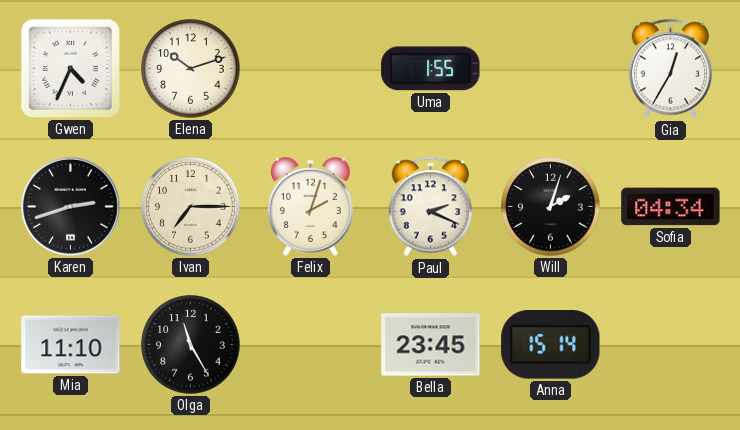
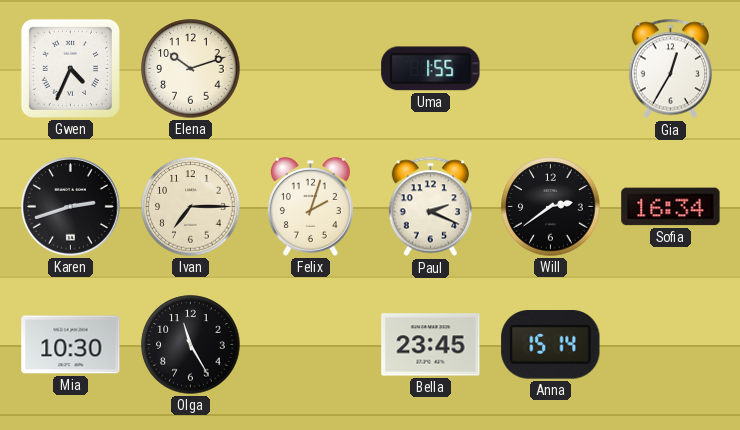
Will: 2:03 -> 2:39 (551, 207)
Sofia: 04:34 -> 16:34 (671, 207)
Mia: 11:10 -> 10:30 (71, 345)
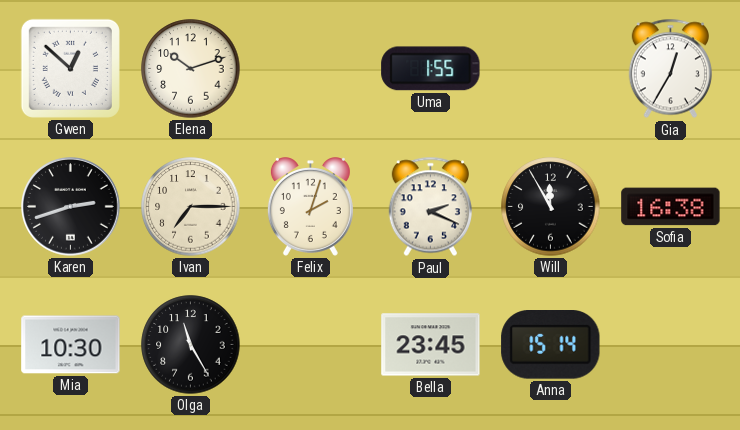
Gwen: 4:34 -> 12:52 (70, 68)
Will: 2:39 -> 11:55 (551, 207)
Sofia: 16:34 -> 16:38 (671, 207)
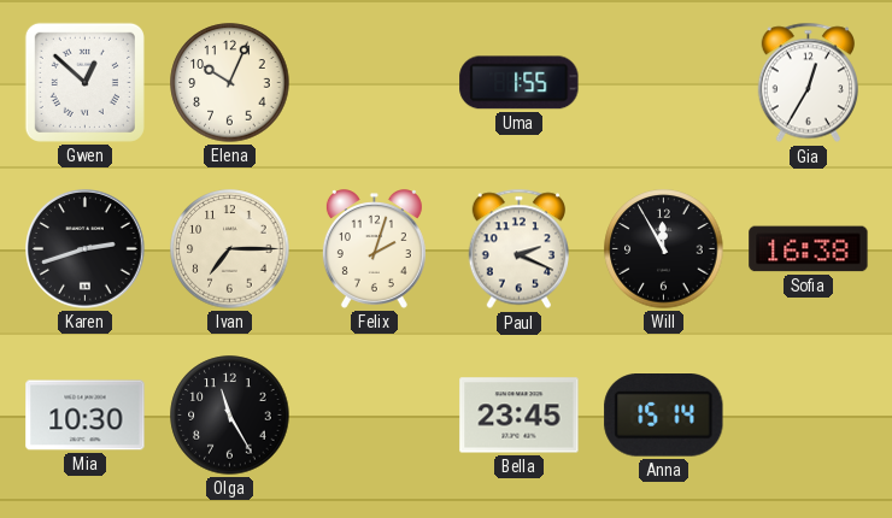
Elena: 10:12 -> 10:04 (230, 83)
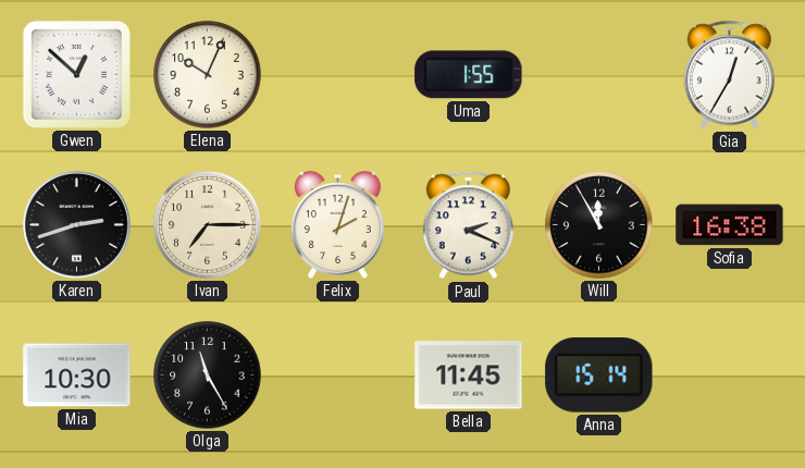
Bella: 23:45 -> 11:45 (469, 375)
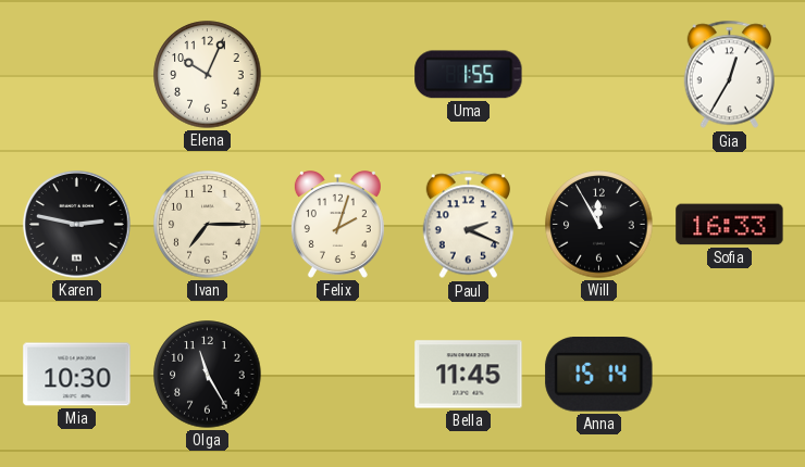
Gwen: 12:52 -> none (76, 74)
Karen: 2:42 -> 2:47 (77, 225)
Sofia: 16:38 -> 16:33 (730, 225)
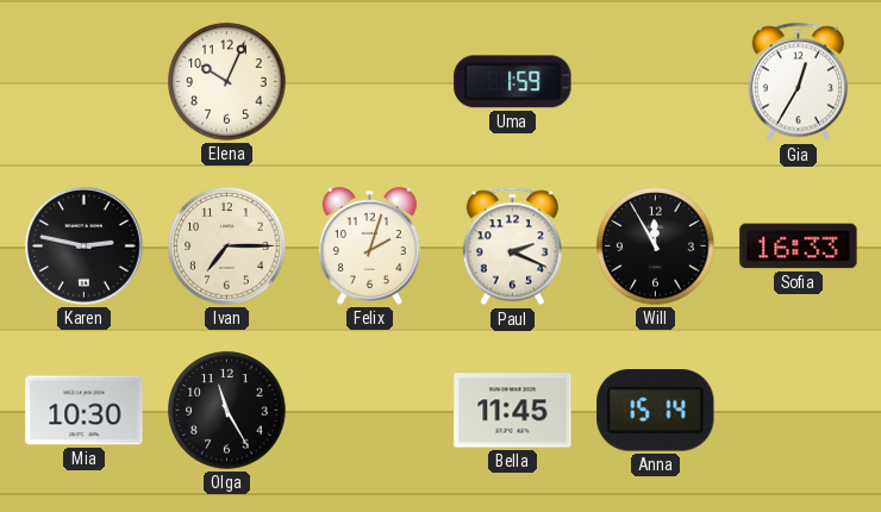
Uma: 1:55 -> 1:59 (513, 82)
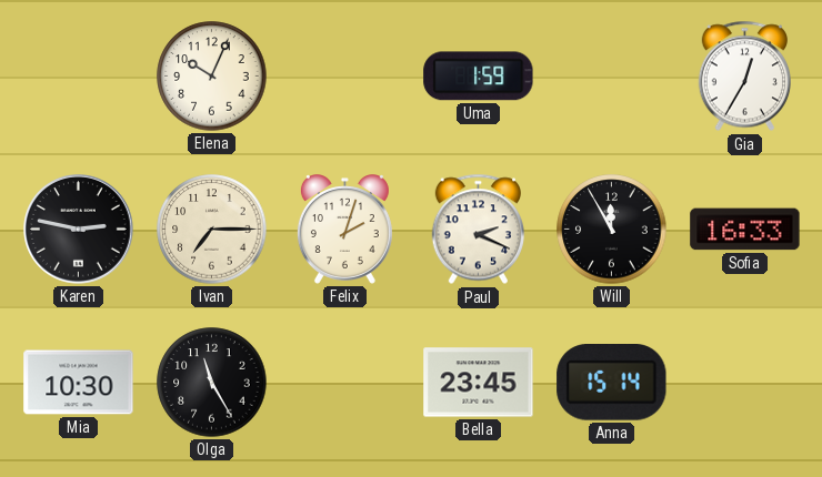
Bella: 11:45 -> 23:45 (479, 383)
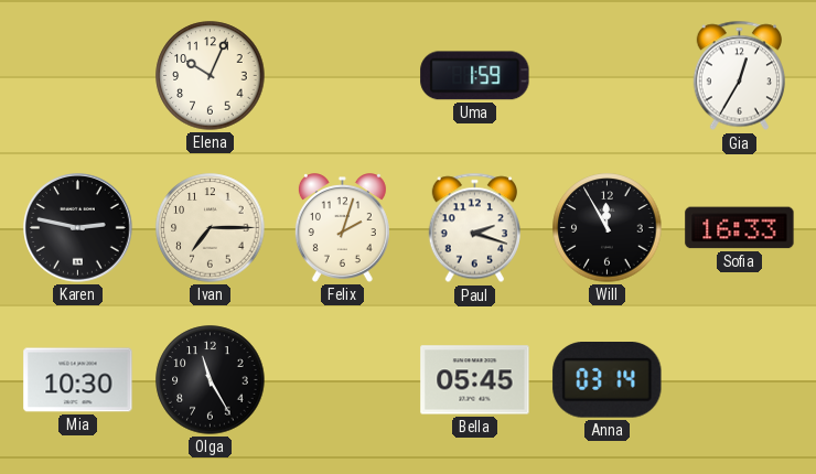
Paul: 2:19 -> 2:18 (474, 228)
Bella: 23:45 -> 05:45 (475, 380)
Anna: 15:14 -> 03:14 (608, 380)
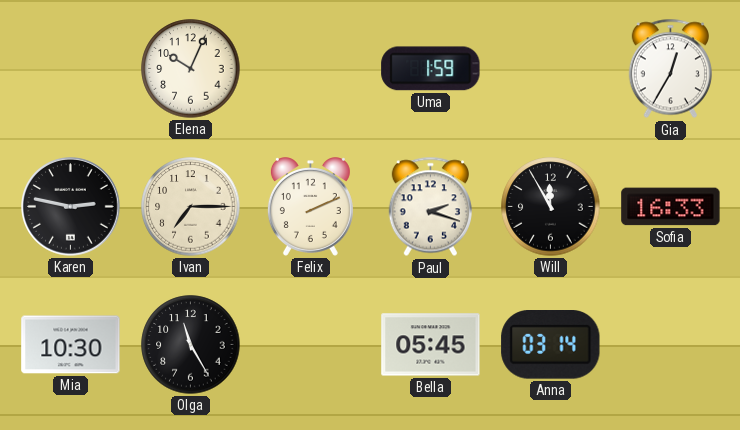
Felix: 2:03 -> 2:11 (310, 207)
